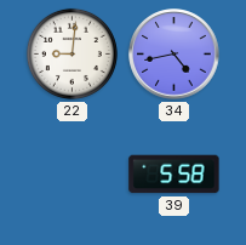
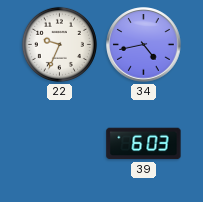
22: 9:01 -> 9:34 (59, 44)
39: 5:58 -> 6:03 (144, 144)
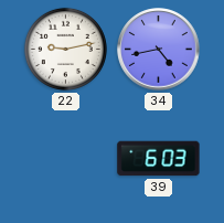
22: 9:34 -> 9:13 (65, 49)
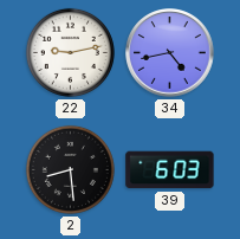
2: none -> 8:29 (70, 169)
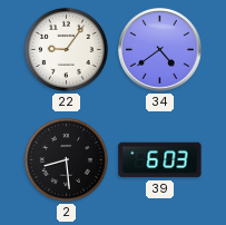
22: 9:13 -> 9:06 (66, 49)
34: 4:43 -> 4:39 (160, 50)
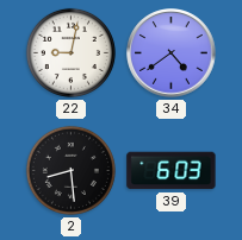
22: 9:06 -> 9:02 (70, 52)
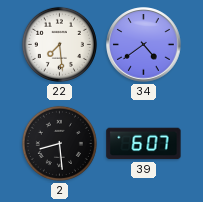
22: 9:02 -> 7:29 (59, 44)
39: 6:03 -> 6:07 (144, 144)
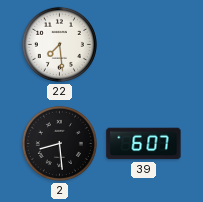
34: 4:39 -> none (144, 45)
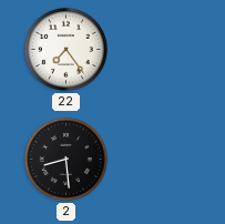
22: 7:29 -> 7:24 (65, 49)
39: 6:07 -> none (144, 144)
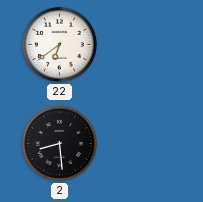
22: 7:24 -> 6:39 (59, 44)
